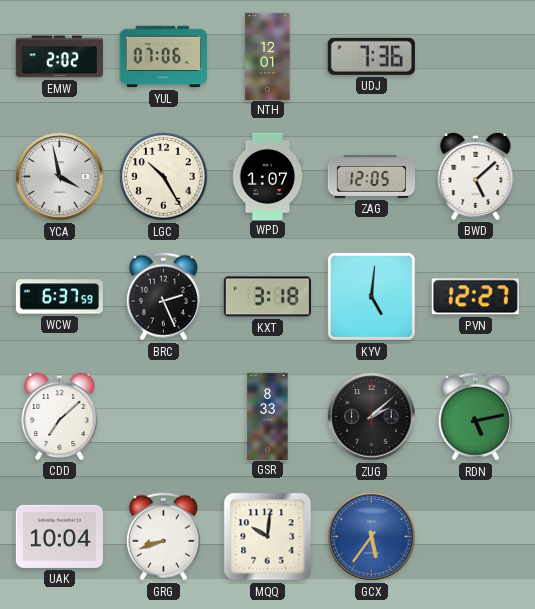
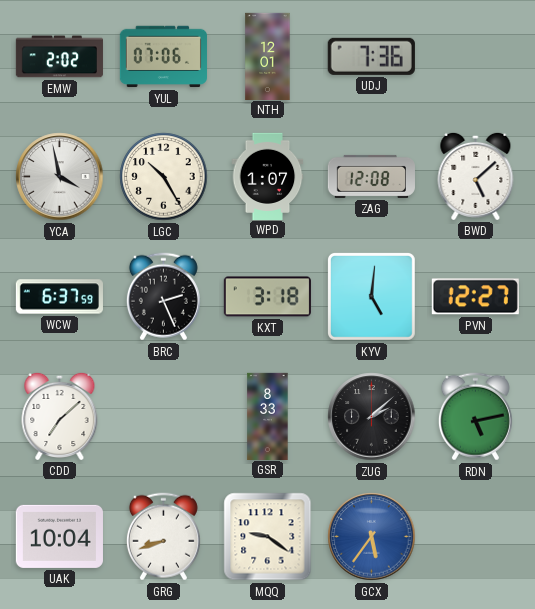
ZAG: 12:05 -> 12:08 (371, 176)
MQQ: 10:01 -> 9:21 (268, 537)
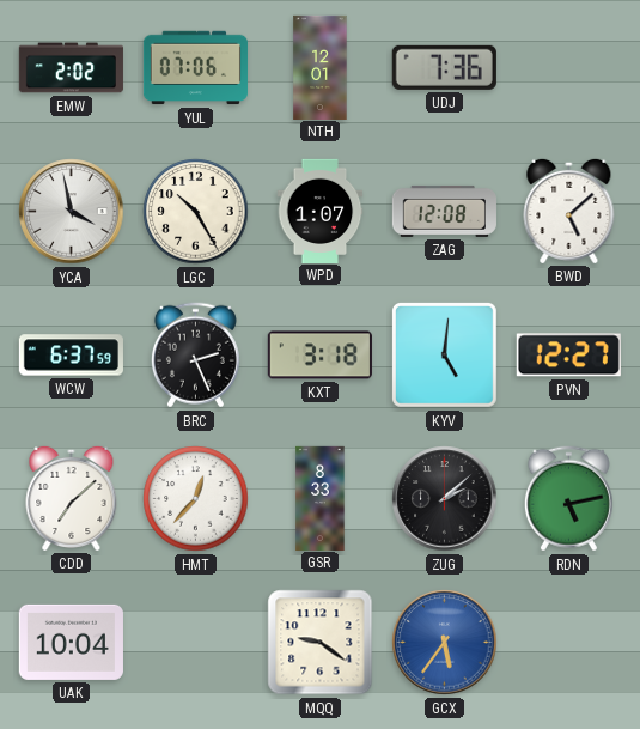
HMT: none -> 12:37 (196, 499)
GRG: 8:42 -> none (163, 537)
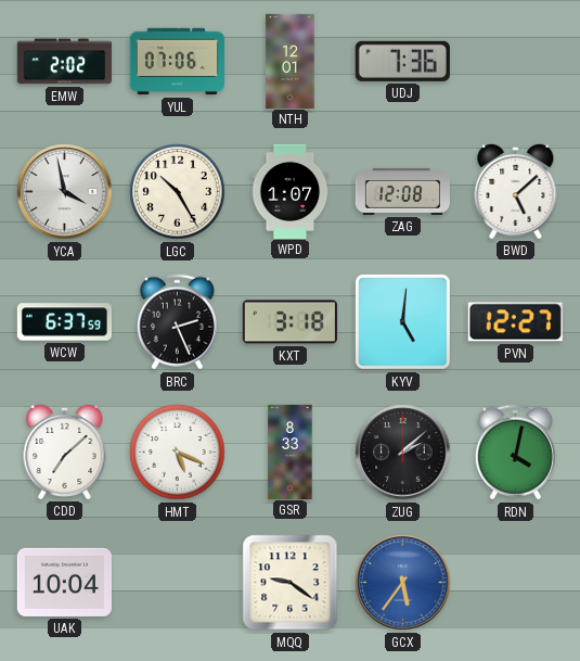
HMT: 12:37 -> 5:19 (178, 453)
RDN: 5:13 -> 4:02 (515, 453)
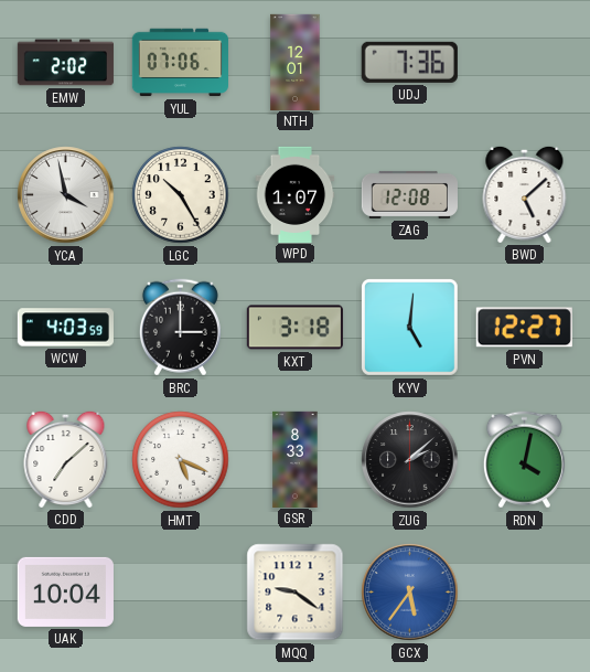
WCW: 6:37 -> 4:03 (65, 328)
BRC: 2:26 -> 3:00 (180, 328)
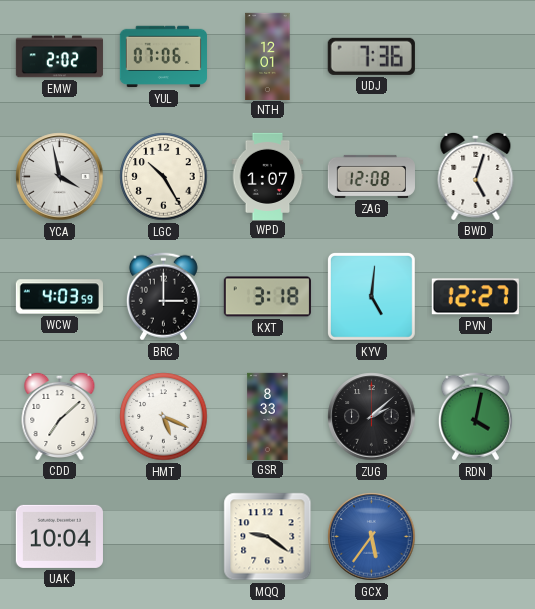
BWD: 5:08 -> 5:03 (476, 176)
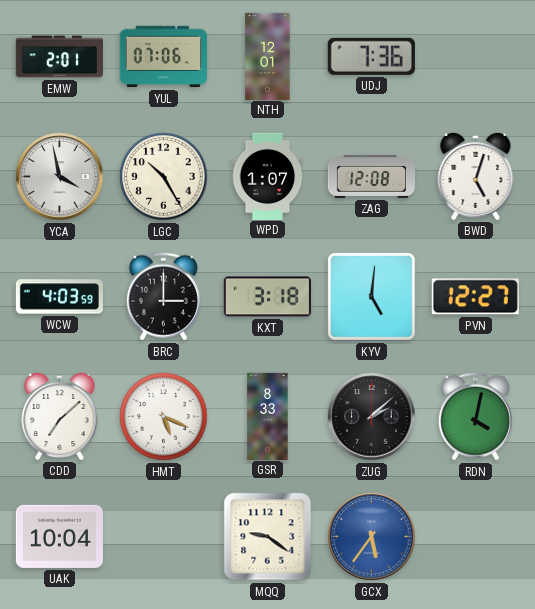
EMW: 2:02 -> 2:01 (59, 57)
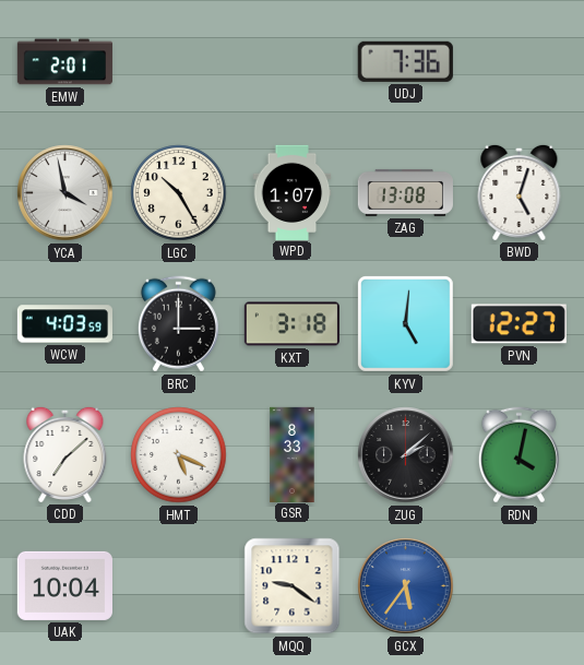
YUL: 07:06 -> none (163, 57)
NTH: 12:01 -> none (268, 56)
ZAG: 12:08 -> 13:08 (405, 192)
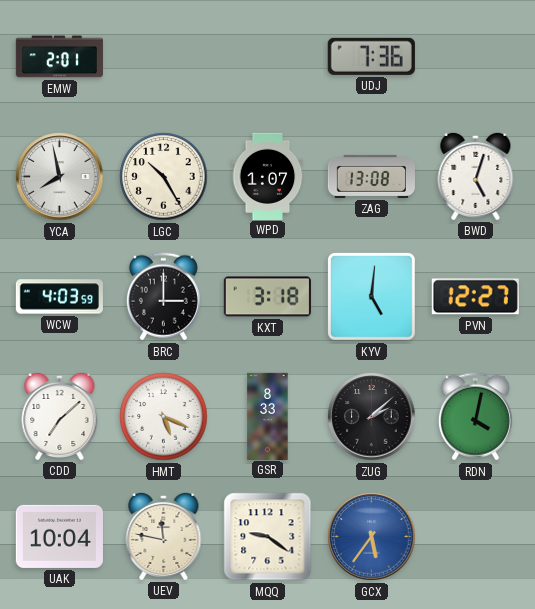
YCA: 3:58 -> 7:58 (60, 177)
UEV: none -> 11:47 (164, 536)
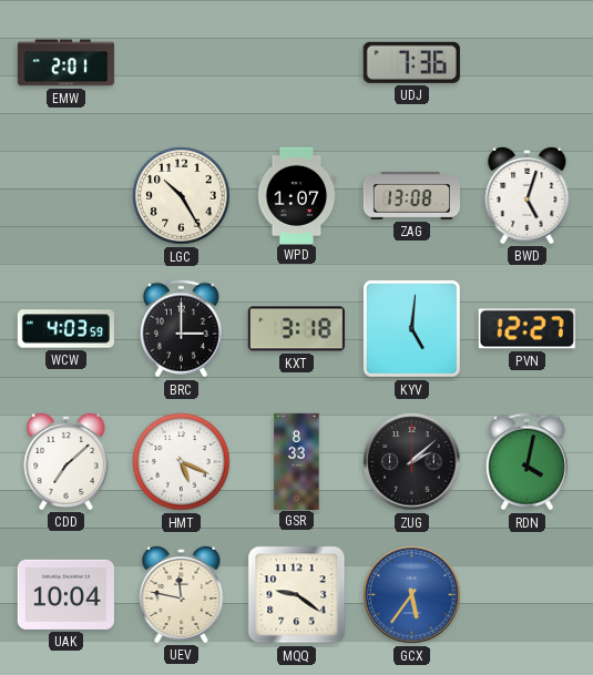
YCA: 7:58 -> none (60, 177)
